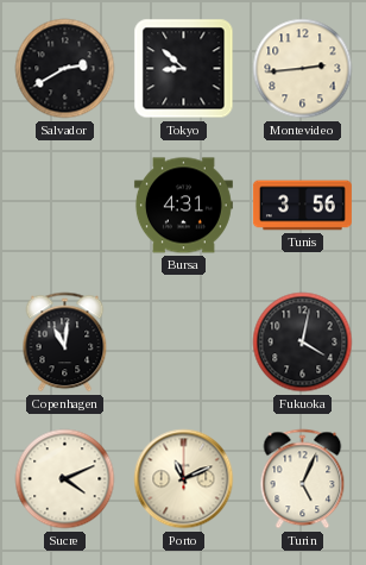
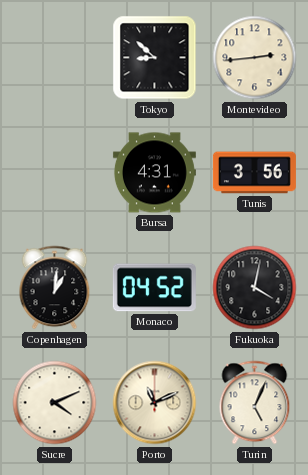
Salvador: 2:40 -> none (65, 69)
Copenhagen: 11:01 -> 1:01 (55, 288)
Monaco: none -> 04:52 (154, 288)
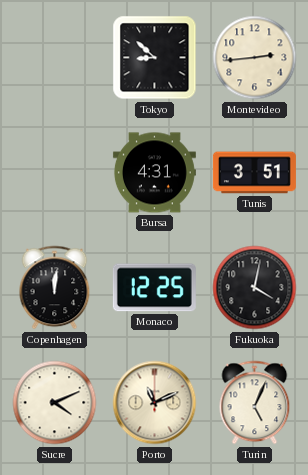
Tunis: 3:56 -> 3:51 (254, 173)
Copenhagen: 1:01 -> 12:01 (55, 288)
Monaco: 04:52 -> 12:25 (154, 288)
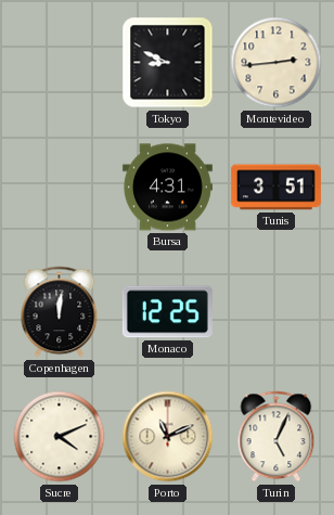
Tokyo: 8:52 -> 8:49 (168, 63)
Fukuoka: 4:02 -> none (255, 288)
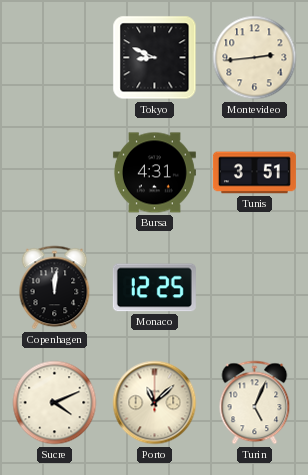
Porto: 11:11 -> 11:08 (155, 403)
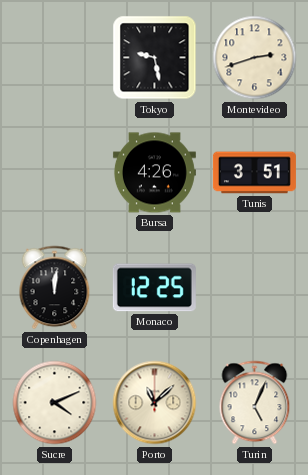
Tokyo: 8:49 -> 9:28 (155, 58)
Montevideo: 2:44 -> 2:42 (255, 58)
Bursa: 4:31 -> 4:26 (154, 173)
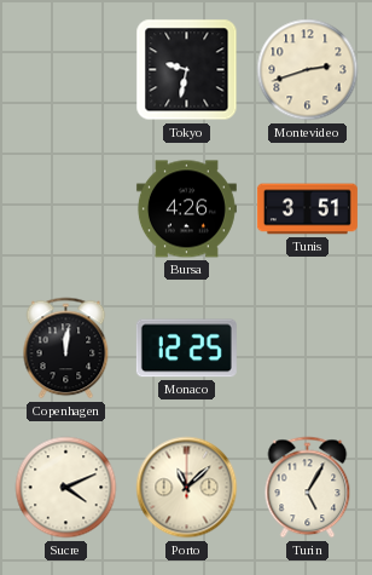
Tokyo: 9:28 -> 9:32 (187, 70)
Turin: 5:04 -> 5:05 (308, 488)
